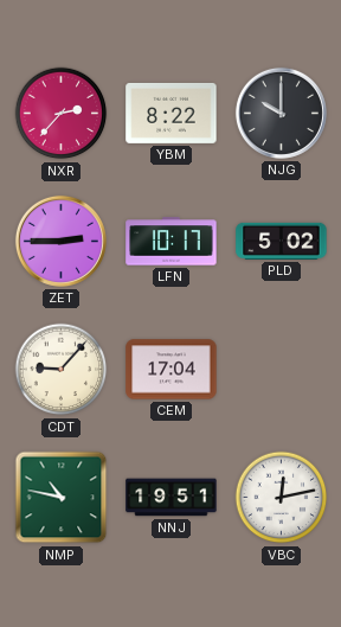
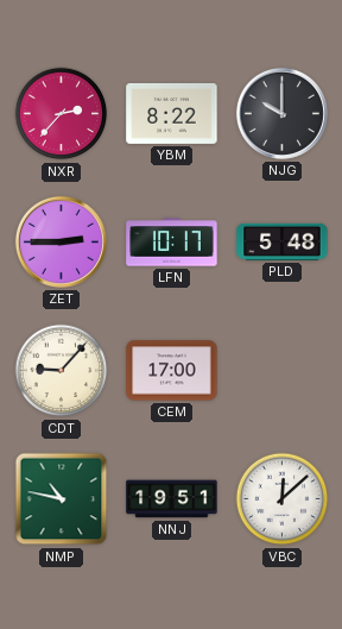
PLD: 5:02 -> 5:48 (283, 241)
CEM: 17:04 -> 17:00 (172, 371)
VBC: 12:13 -> 12:08 (283, 499)
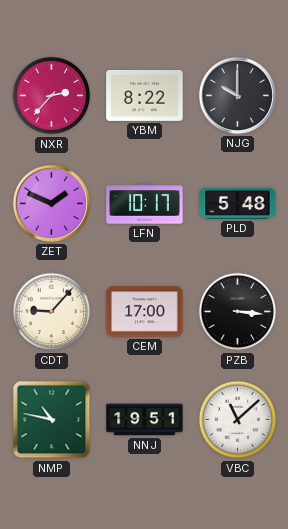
ZET: 2:45 -> 1:49 (51, 203)
PZB: none -> 3:16 (238, 312)
VBC: 12:08 -> 11:08 (238, 420)
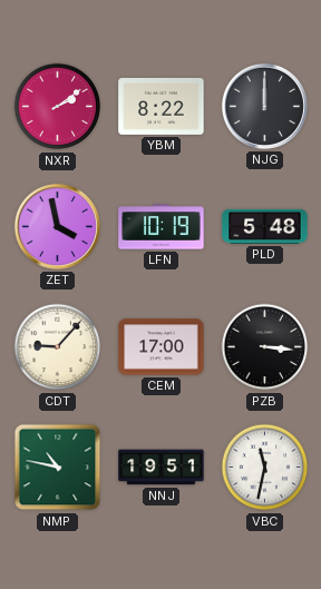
NXR: 2:37 -> 2:09 (58, 107)
NJG: 10:00 -> 12:00 (264, 106)
ZET: 1:49 -> 3:58 (57, 226)
LFN: 10:17 -> 10:19 (162, 227)
VBC: 11:08 -> 11:32 (265, 468)
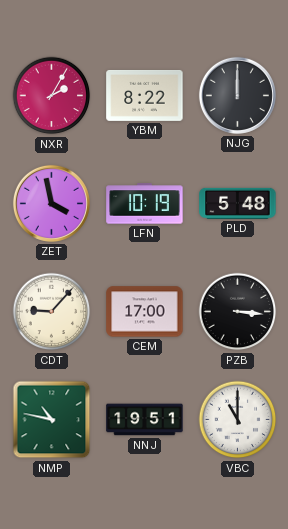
NXR: 2:09 -> 2:05 (52, 96)
VBC: 11:32 -> 11:00 (238, 420)
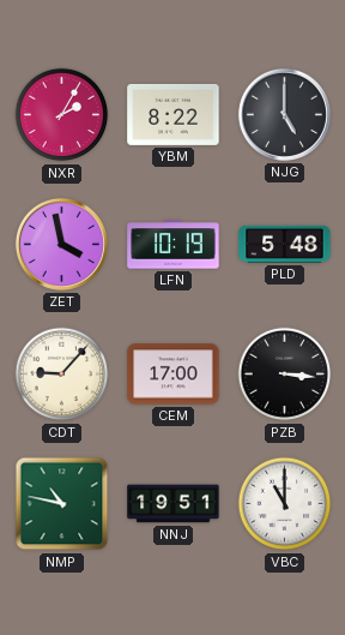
NJG: 12:00 -> 5:00 (284, 114)
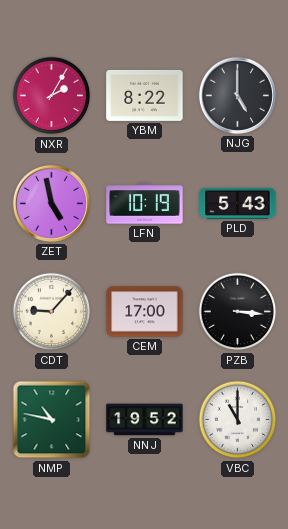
ZET: 3:58 -> 4:58 (51, 203)
PLD: 5:48 -> 5:43 (238, 203)
NNJ: 19:51 -> 19:52 (145, 420)
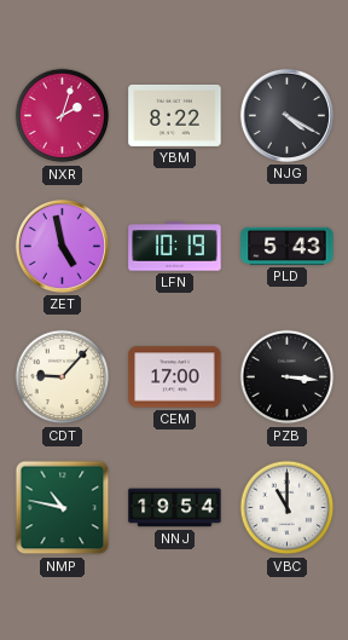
NXR: 2:05 -> 2:03 (63, 116)
NJG: 5:00 -> 4:20 (286, 115)
NNJ: 19:52 -> 19:54 (175, 508)
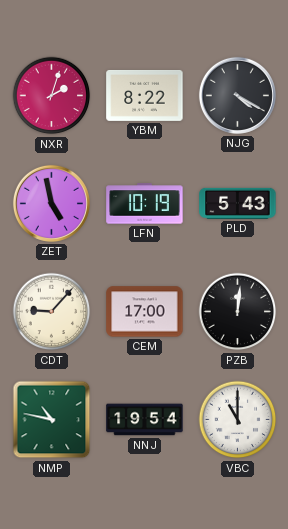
PZB: 3:16 -> 12:01 (238, 312)
